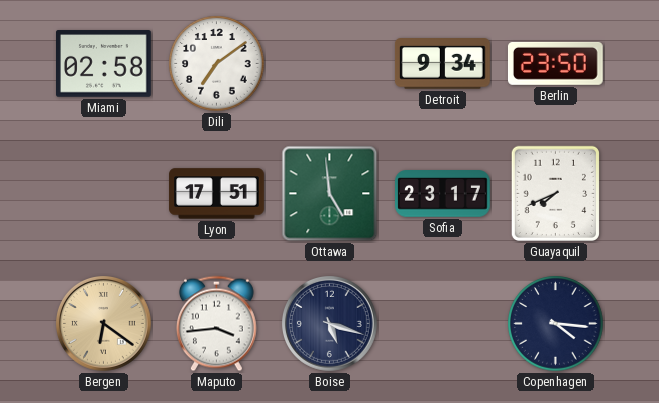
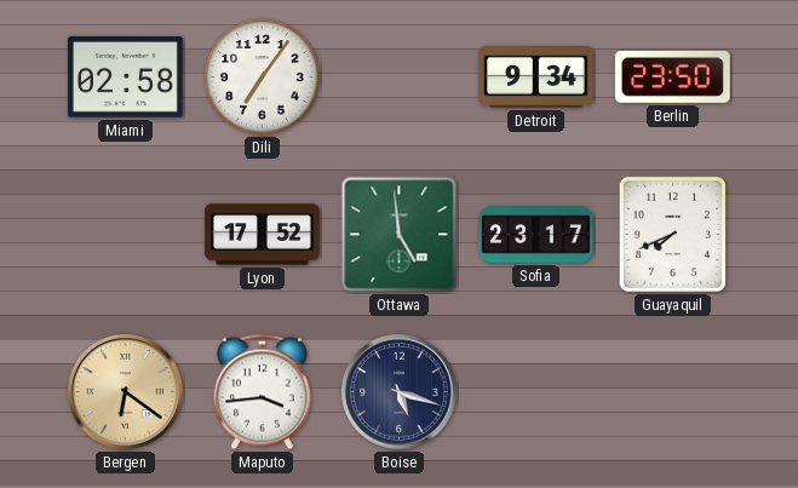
Dili: 7:09 -> 7:06 (263, 77)
Lyon: 17:51 -> 17:52 (263, 235)
Copenhagen: 4:16 -> none (556, 324)
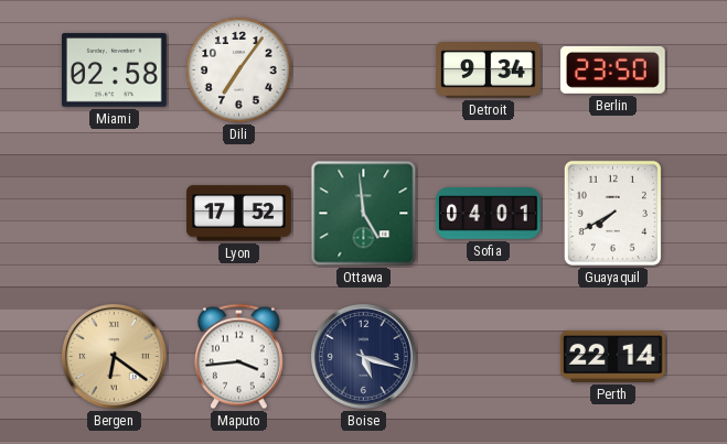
Sofia: 23:17 -> 04:01 (489, 214)
Guayaquil: 7:41 -> 7:40 (612, 213)
Perth: none -> 22:14 (613, 356)
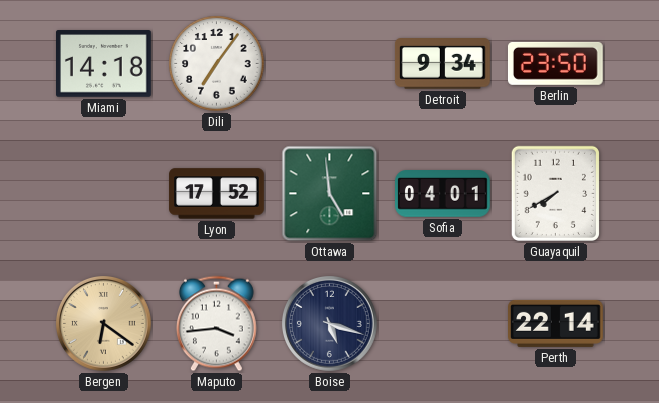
Miami: 02:58 -> 14:18 (104, 64)
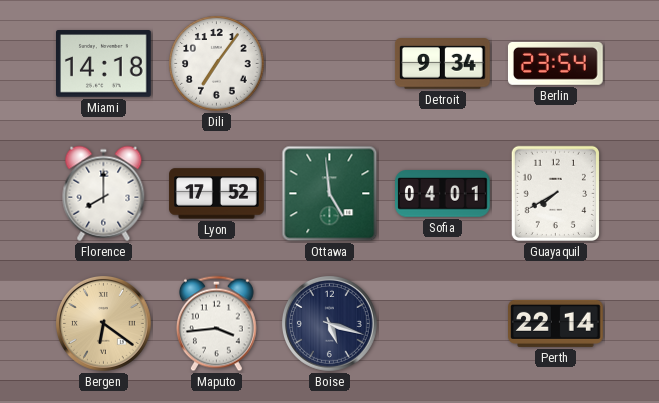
Berlin: 23:50 -> 23:54 (555, 63)
Florence: none -> 8:00 (104, 194)
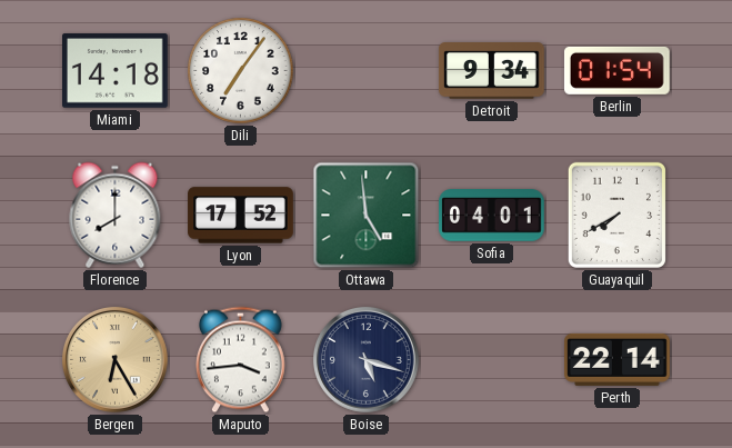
Berlin: 23:54 -> 01:54 (616, 70)
Bergen: 6:21 -> 6:25 (116, 360)
